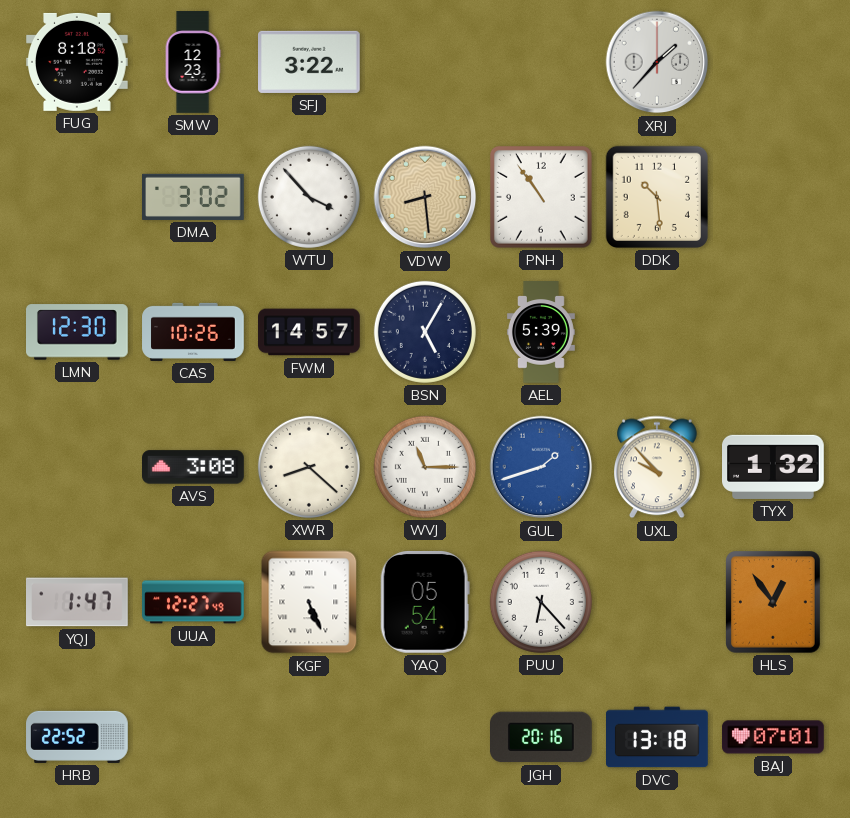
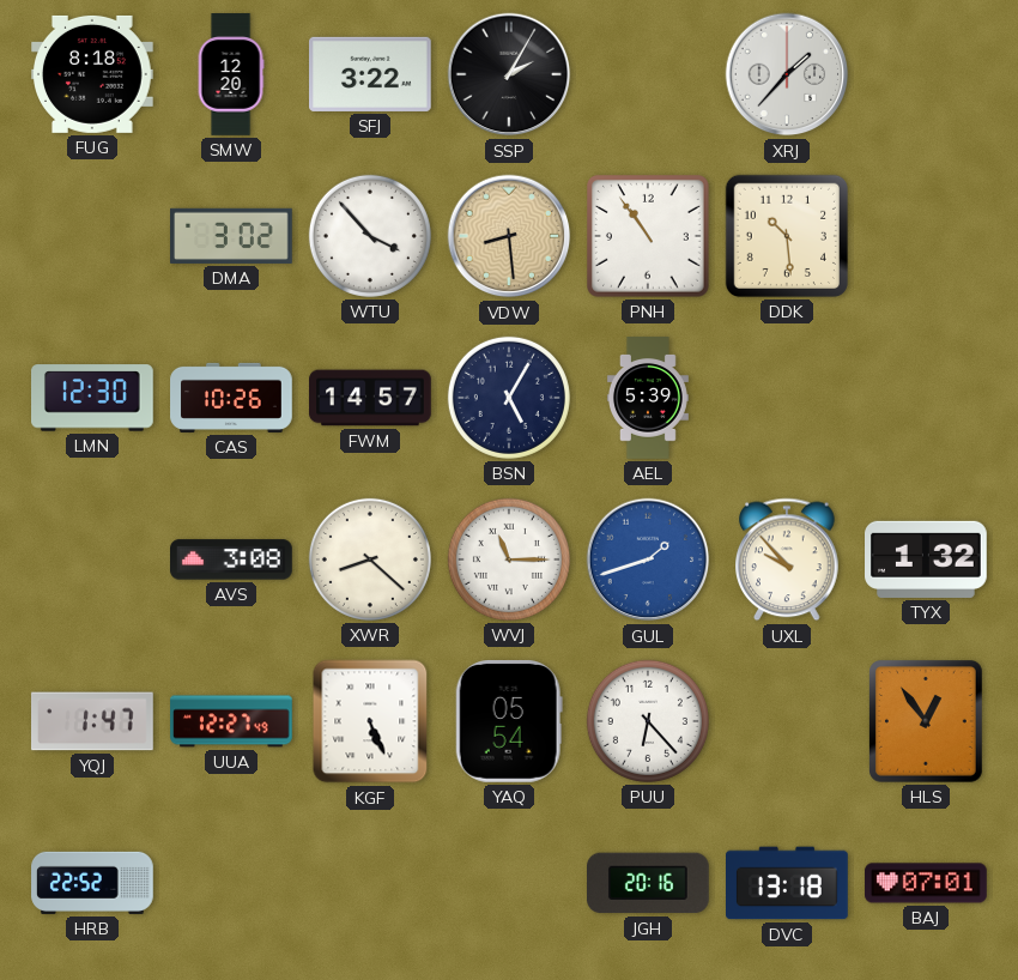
SMW: 12:23 -> 12:20 (231, 74)
SSP: none -> 2:05 (509, 74)
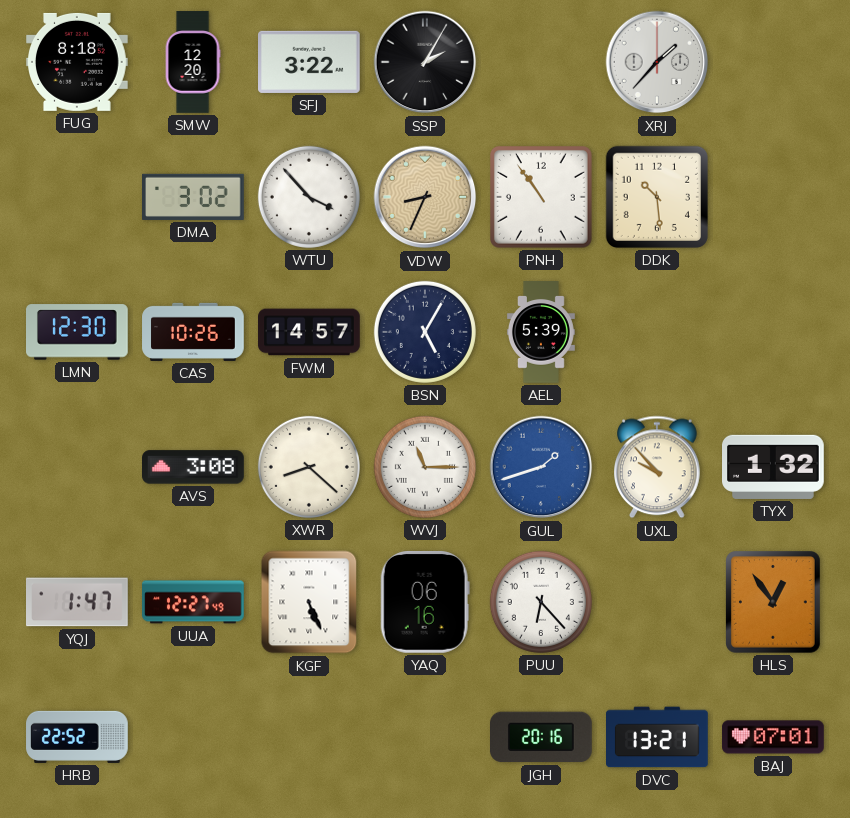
VDW: 8:29 -> 8:34 (425, 197)
YAQ: 05:54 -> 06:16 (425, 602)
DVC: 13:18 -> 13:21 (658, 737)
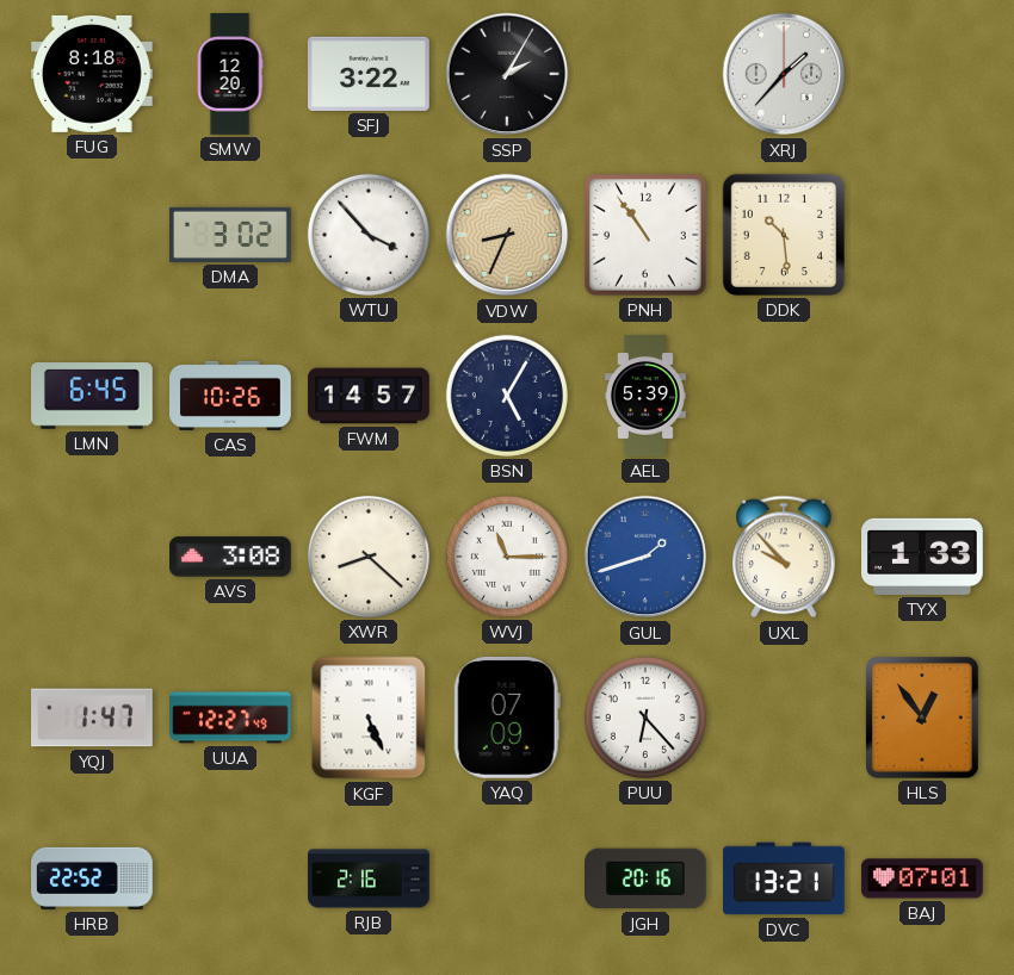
LMN: 12:30 -> 6:45 (93, 396)
TYX: 1:32 -> 1:33 (923, 557)
YAQ: 06:16 -> 07:09 (507, 718)
RJB: none -> 2:16 (369, 878)
